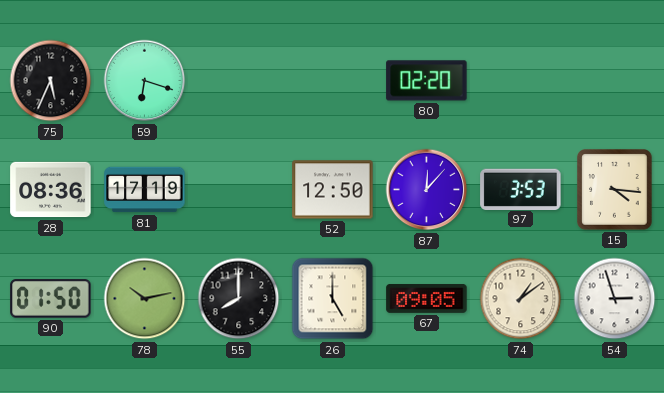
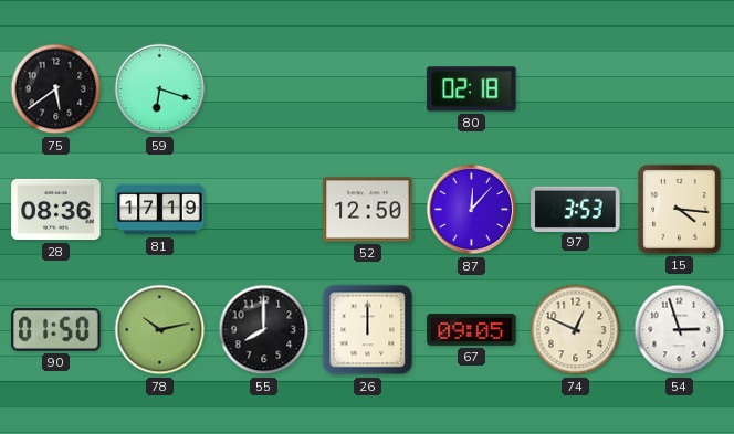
75: 5:34 -> 5:39 (56, 89)
80: 02:20 -> 02:18 (472, 89)
26: 5:00 -> 12:00 (368, 330)
74: 1:09 -> 12:49 (576, 330)
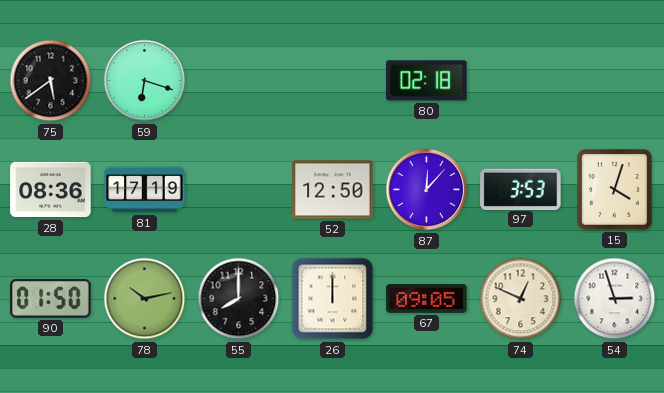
15: 4:16 -> 4:03 (615, 190)
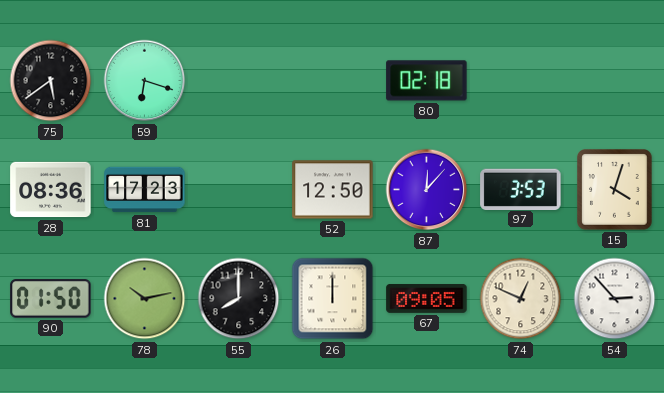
81: 17:19 -> 17:23 (145, 190)
54: 2:57 -> 2:53 (615, 299)
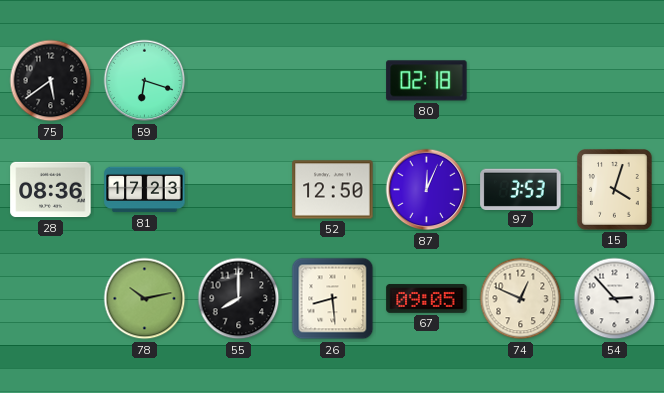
87: 12:07 -> 12:04 (427, 190)
90: 01:50 -> none (51, 299)
26: 12:00 -> 8:29 (333, 299)
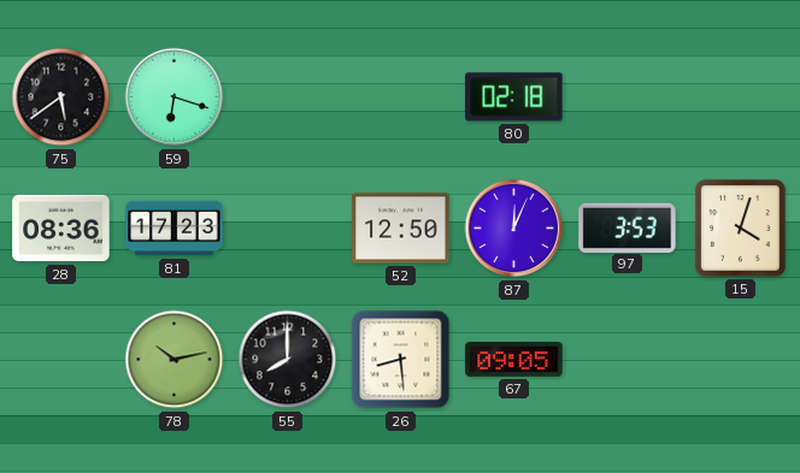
74: 12:49 -> none (521, 299)
54: 2:53 -> none (615, 299)
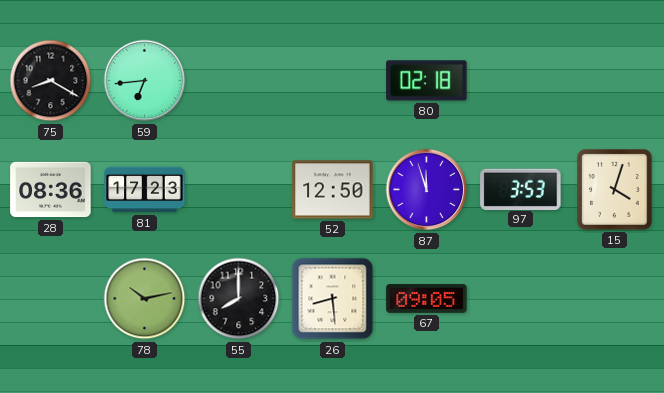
75: 5:39 -> 8:20 (51, 81)
59: 6:18 -> 6:44 (145, 81)
87: 12:04 -> 11:57 (427, 190)
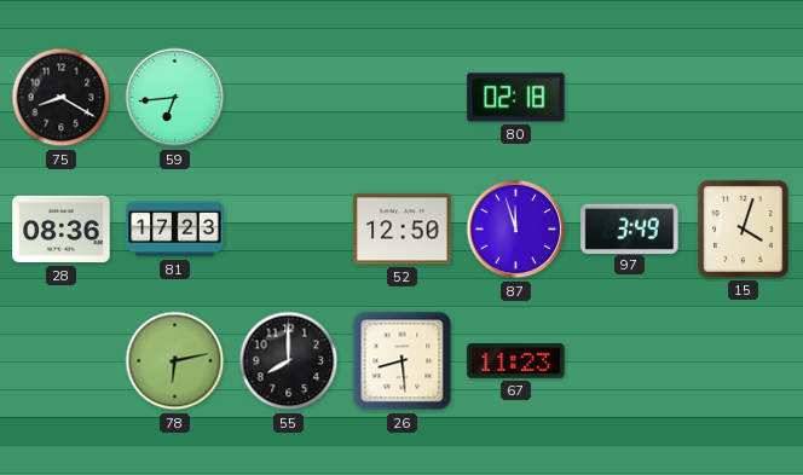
97: 3:53 -> 3:49 (630, 228)
78: 10:13 -> 6:13 (175, 361)
67: 09:05 -> 11:23 (516, 361)
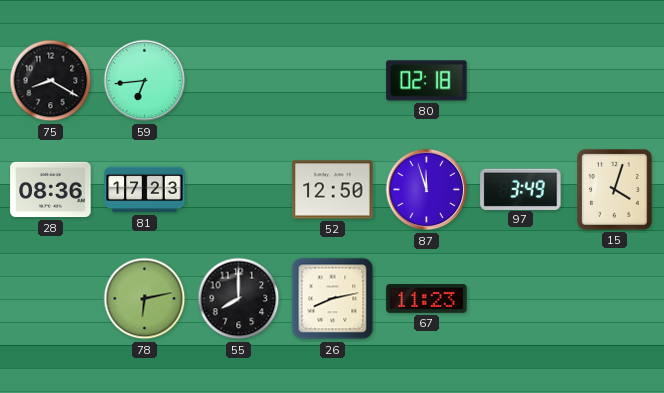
26: 8:29 -> 8:13 (333, 299)
